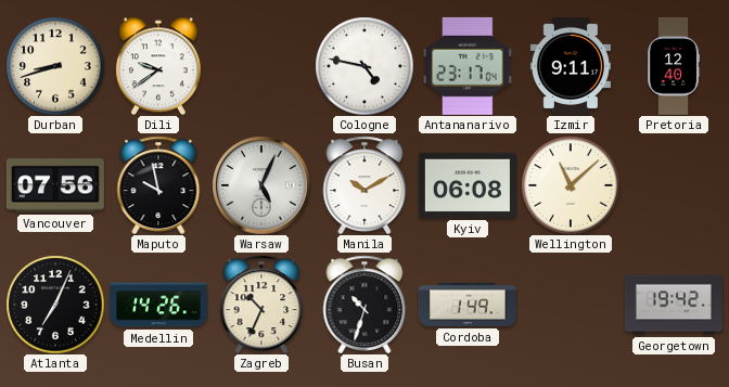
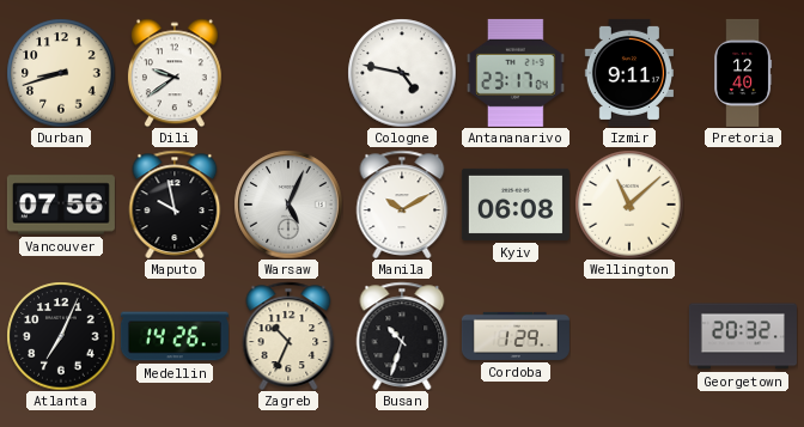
Cordoba: 1:49 -> 1:29 (516, 336)
Georgetown: 19:42 -> 20:32 (743, 336)
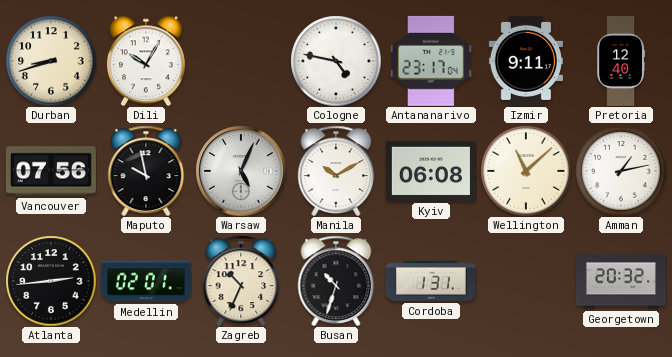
Dili: 9:39 -> 10:05 (146, 61)
Amman: none -> 1:13 (621, 171)
Atlanta: 7:04 -> 2:44 (51, 281)
Medellin: 14:26 -> 02:01 (146, 281)
Cordoba: 1:29 -> 1:31 (431, 281)
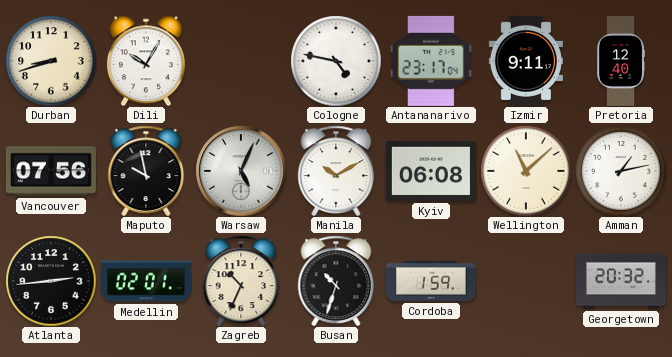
Cordoba: 1:31 -> 1:59 (431, 281)
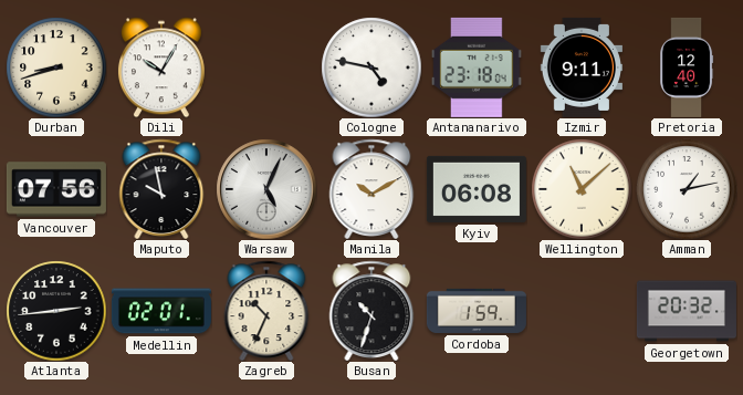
Antananarivo: 23:17 -> 23:18 (477, 67)
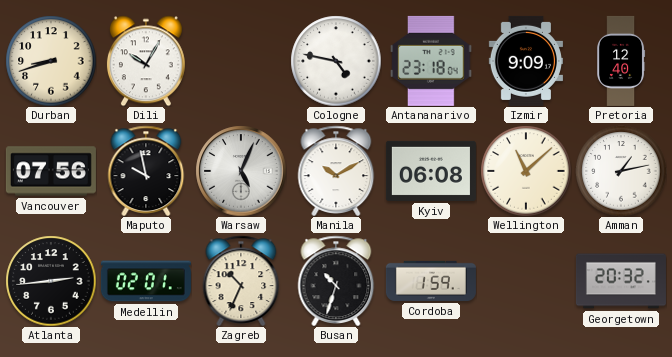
Izmir: 9:11 -> 9:09 (526, 61)
